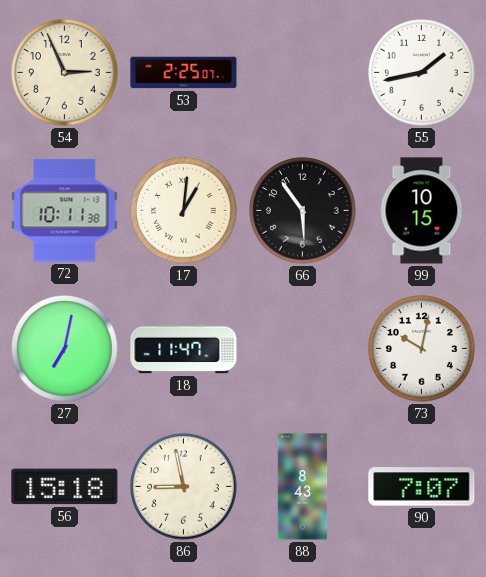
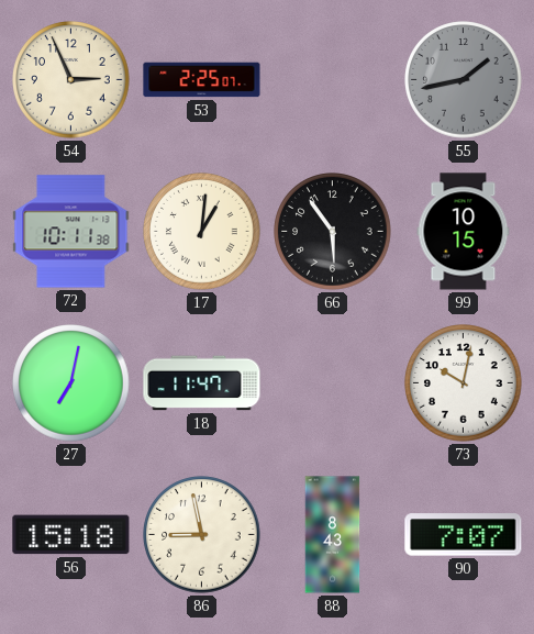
55 dial: white -> grey (464, 80)
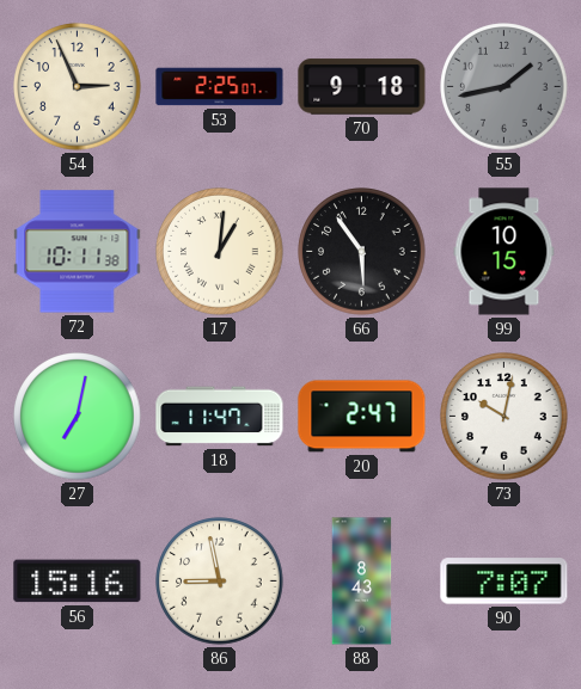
70: none -> 9:18 (362, 87)
20: none -> 2:47 (362, 417)
56: 15:18 -> 15:16 (78, 582)
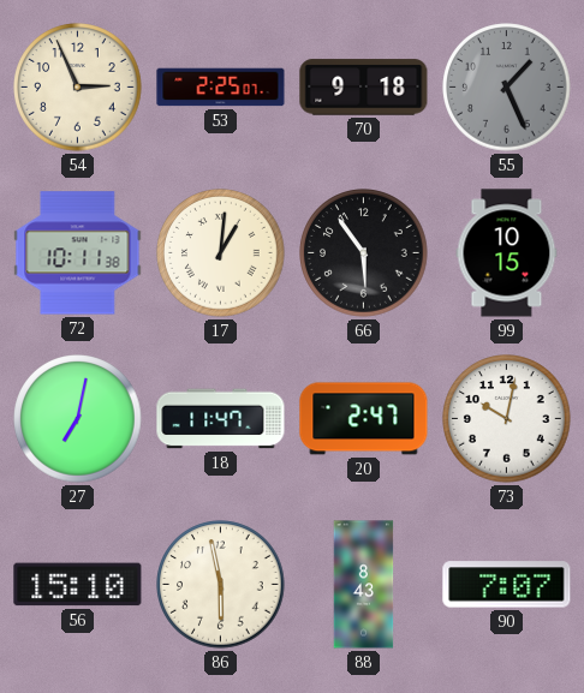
55: 1:43 -> 1:26 (507, 88)
56: 15:16 -> 15:10 (78, 585)
86: 8:58 -> 5:58 (221, 585)
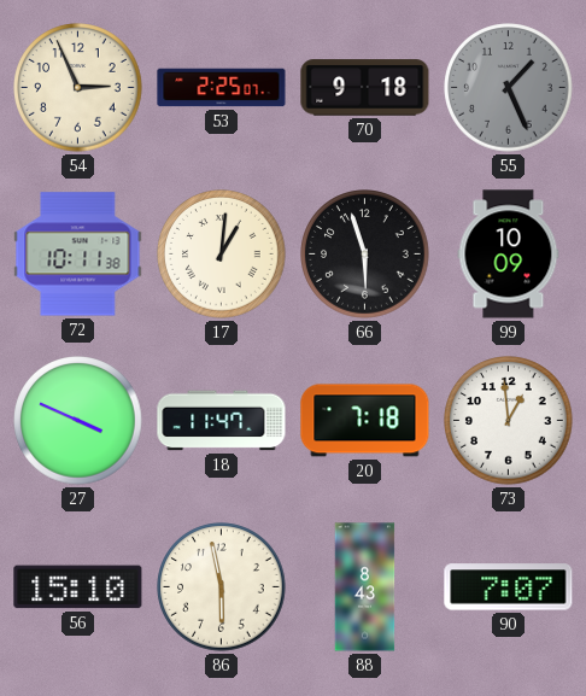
66: 5:54 -> 5:57 (365, 255)
99: 10:15 -> 10:09 (509, 255)
27: 7:02 -> 3:49 (78, 421)
20: 2:47 -> 7:18 (365, 421)
73: 10:02 -> 12:59 (509, 421)
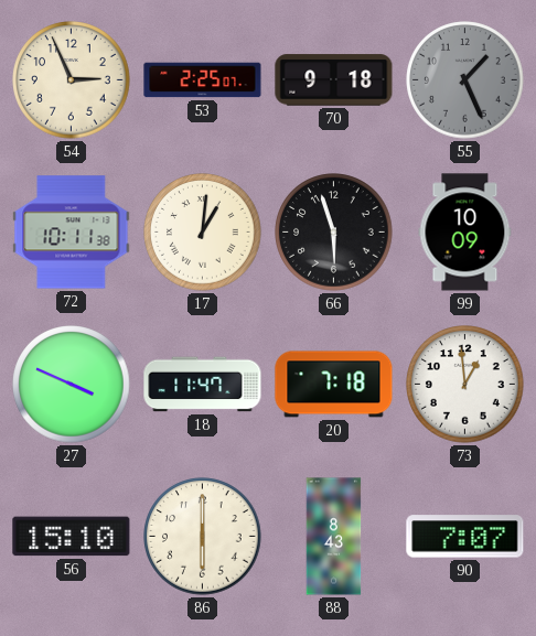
86: 5:58 -> 6:00 (203, 537)
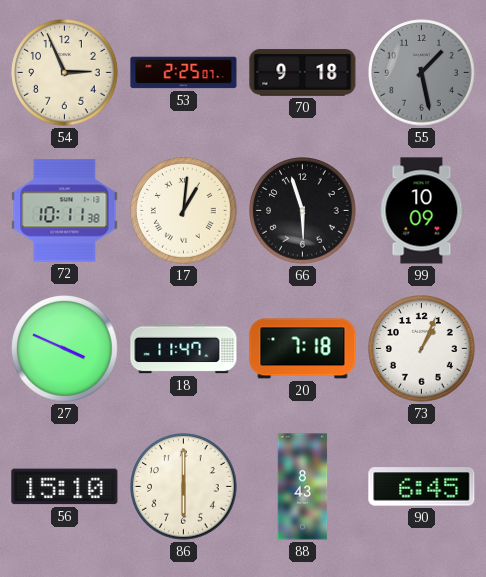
55: 1:26 -> 1:28 (422, 73)
73: 12:59 -> 1:04 (422, 349)
90: 7:07 -> 6:45 (422, 487)
